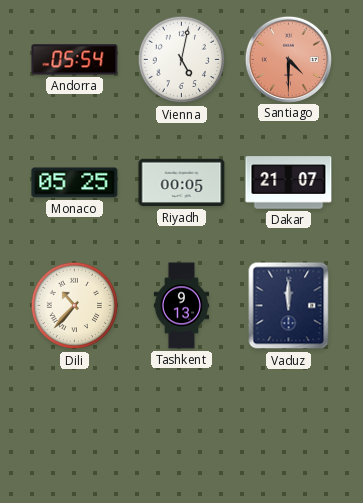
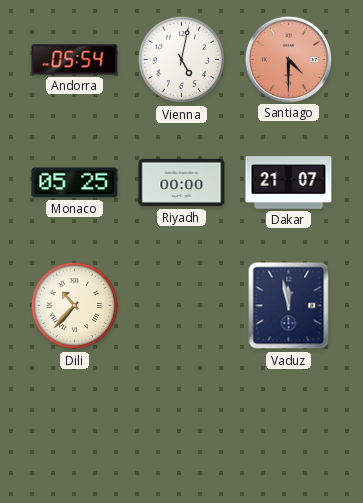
Riyadh: 00:05 -> 00:00 (182, 183)
Tashkent: 9:13 -> none (182, 306)
Vaduz: 12:00 -> 11:58 (289, 306)
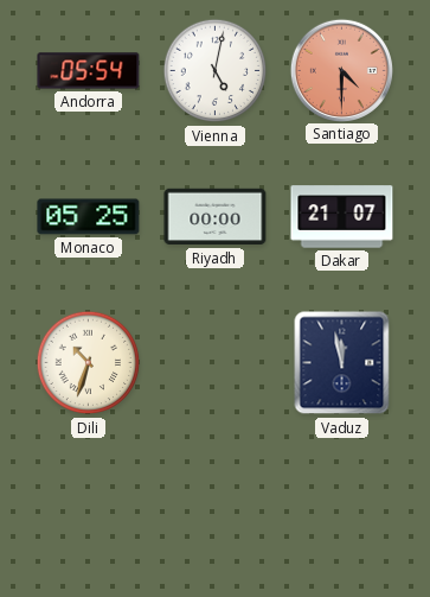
Dili: 10:37 -> 10:33 (89, 363)
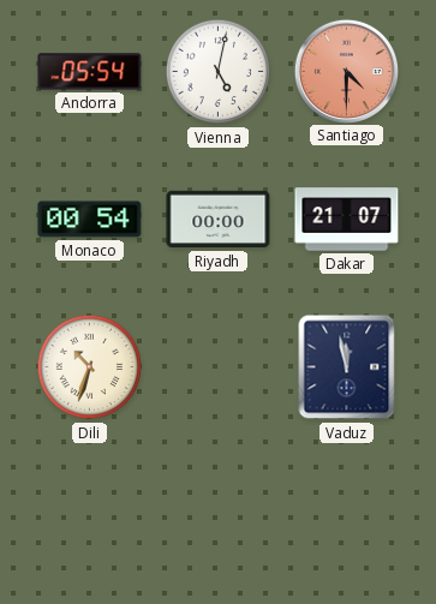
Monaco: 05:25 -> 00:54 (90, 220)
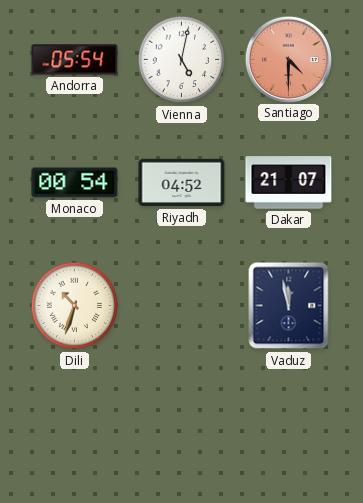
Riyadh: 00:00 -> 04:52 (182, 183)
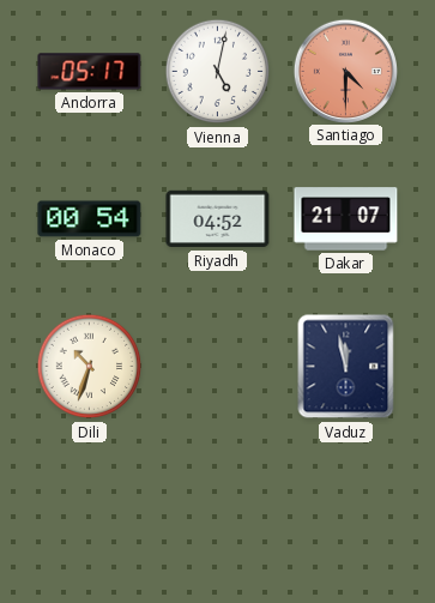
Andorra: 05:54 -> 05:17 (90, 72)
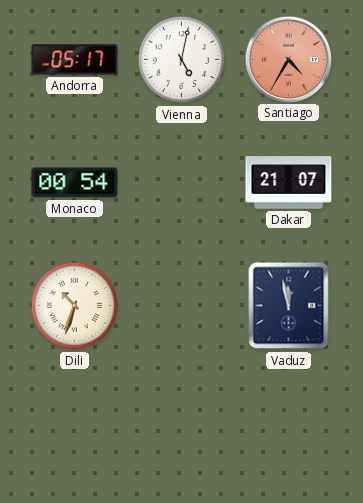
Santiago: 4:30 -> 4:35 (288, 59)
Riyadh: 04:52 -> none (218, 219)
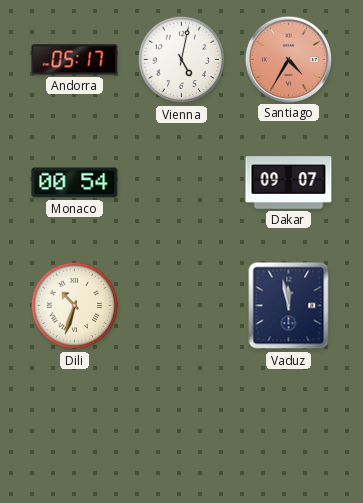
Dakar: 21:07 -> 09:07 (289, 183)
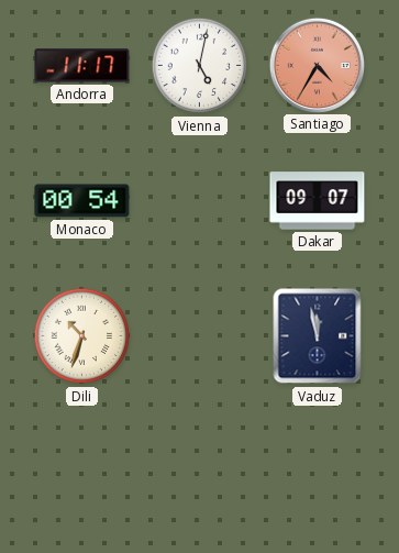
Andorra: 05:17 -> 11:17 (82, 66)
